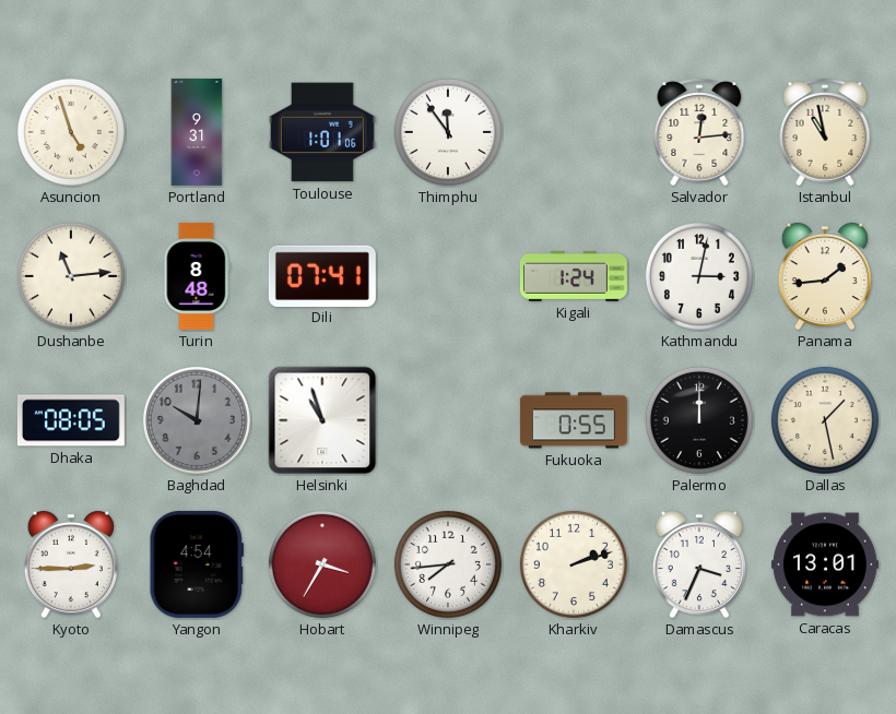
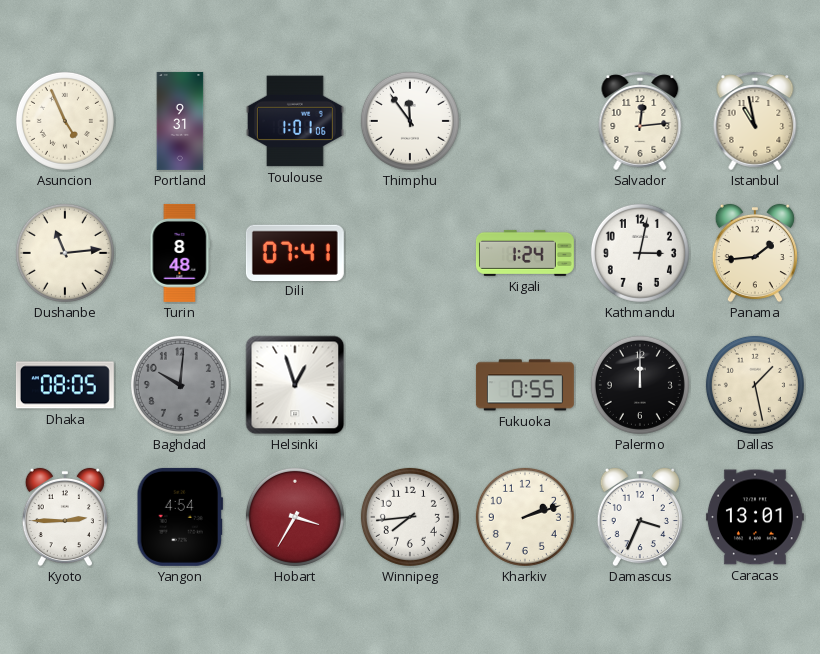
Asuncion: 4:57 -> 4:56 (65, 121)
Helsinki: 10:57 -> 12:57 (295, 385)
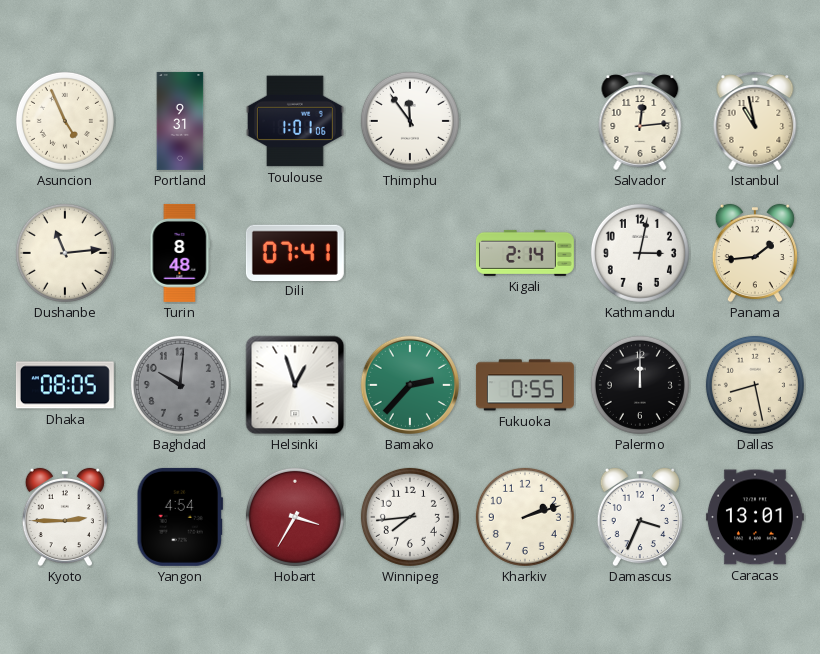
Kigali: 1:24 -> 2:14 (525, 253)
Bamako: none -> 2:37 (410, 385)
Dallas: 1:28 -> 8:28 (755, 385)
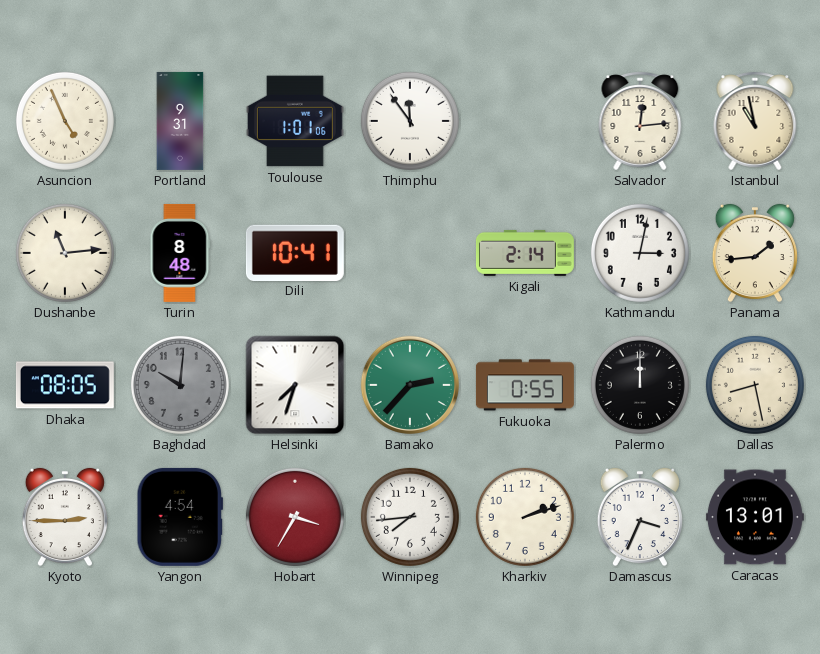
Dili: 07:41 -> 10:41 (295, 252)
Helsinki: 12:57 -> 7:33 (295, 385)
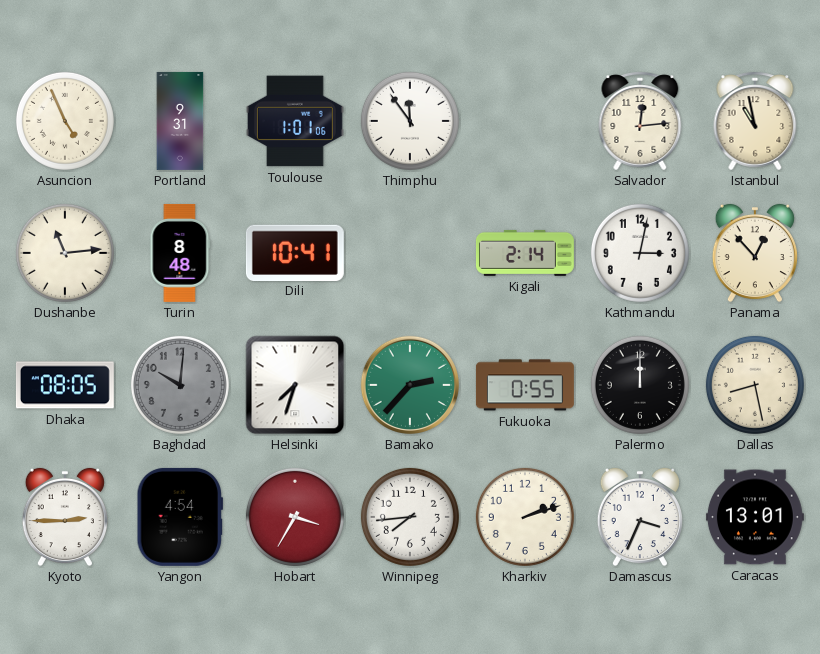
Panama: 1:44 -> 12:53 (755, 253)
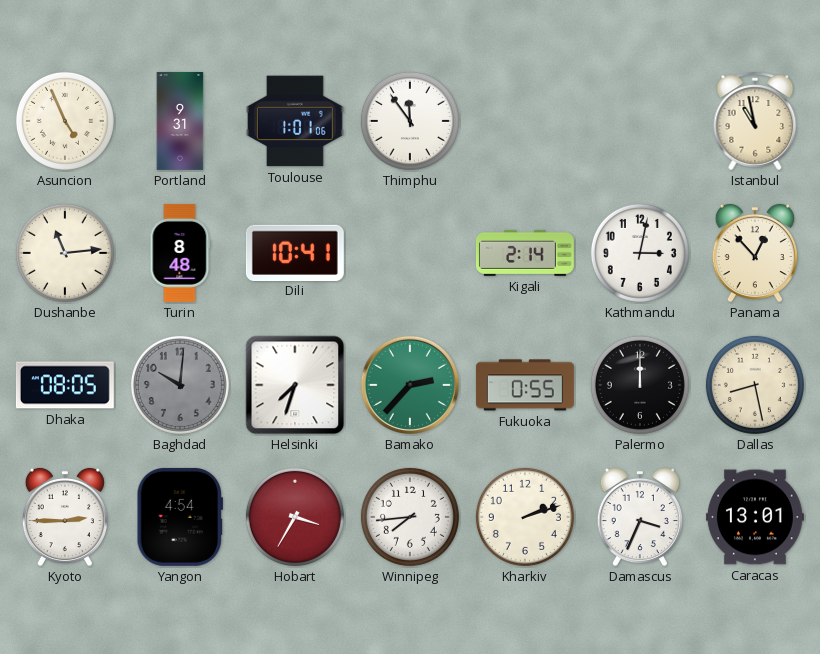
Salvador: 12:14 -> none (640, 121)
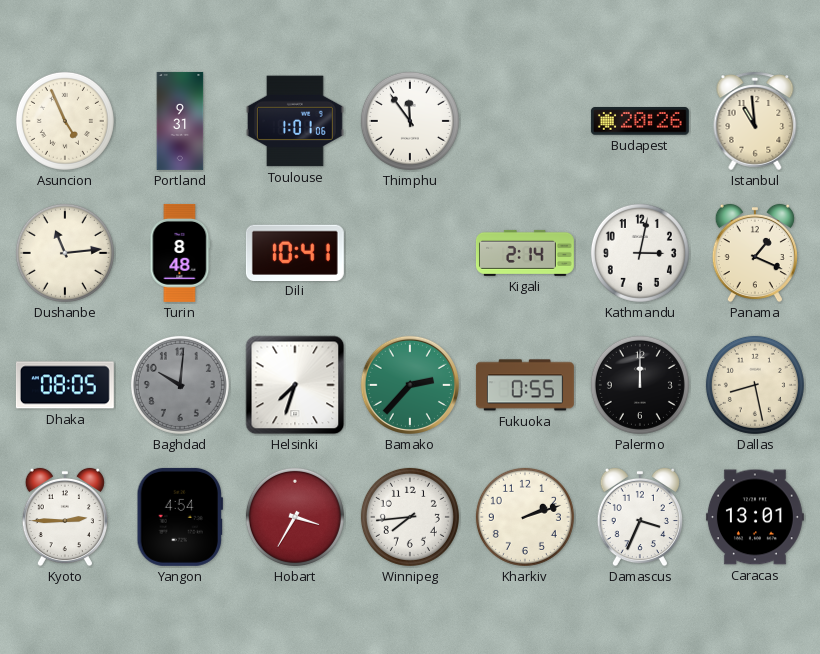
Budapest: none -> 20:26 (640, 122)
Istanbul: 10:58 -> 10:59 (755, 121)
Panama: 12:53 -> 1:19 (755, 253)
